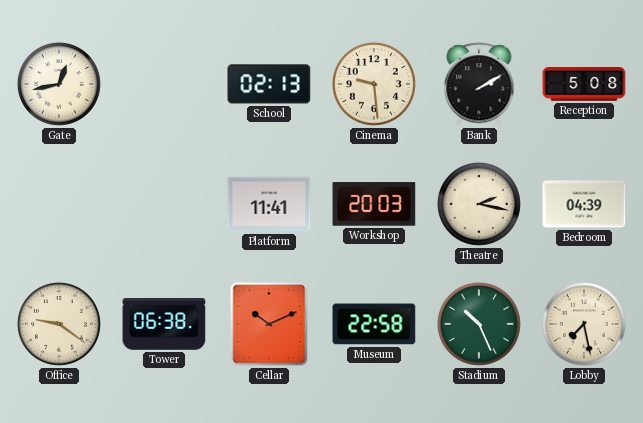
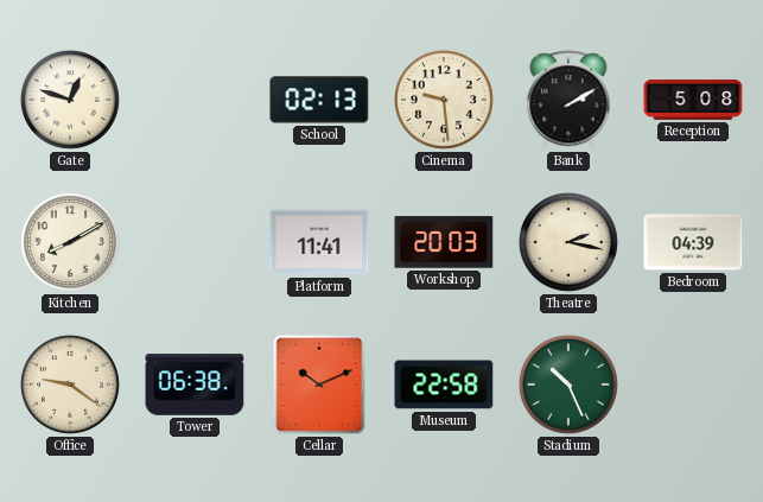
Gate: 12:43 -> 12:48 (70, 100)
Kitchen: none -> 8:10 (70, 242)
Lobby: 7:28 -> none (584, 324)
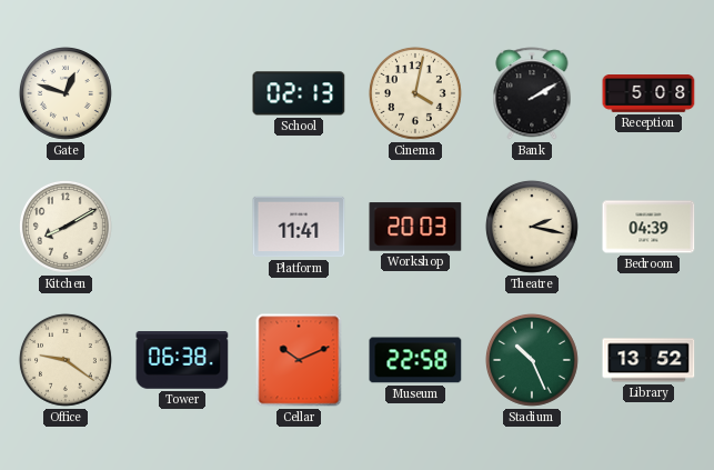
Cinema: 9:29 -> 4:02 (415, 93)
Library: none -> 13:52 (648, 360)
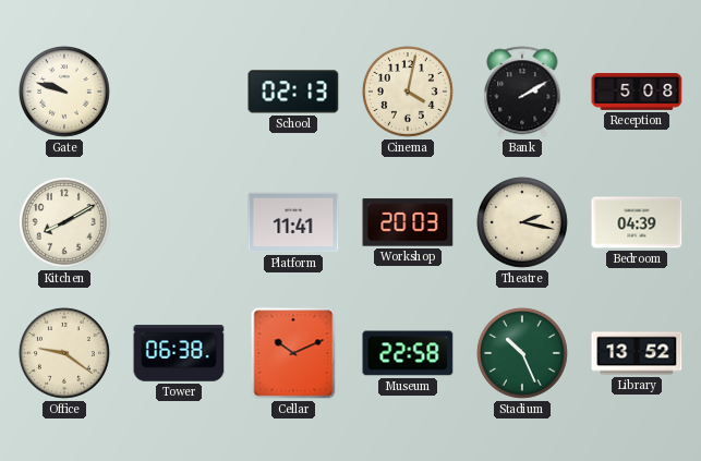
Gate: 12:48 -> 9:48 (64, 92)
